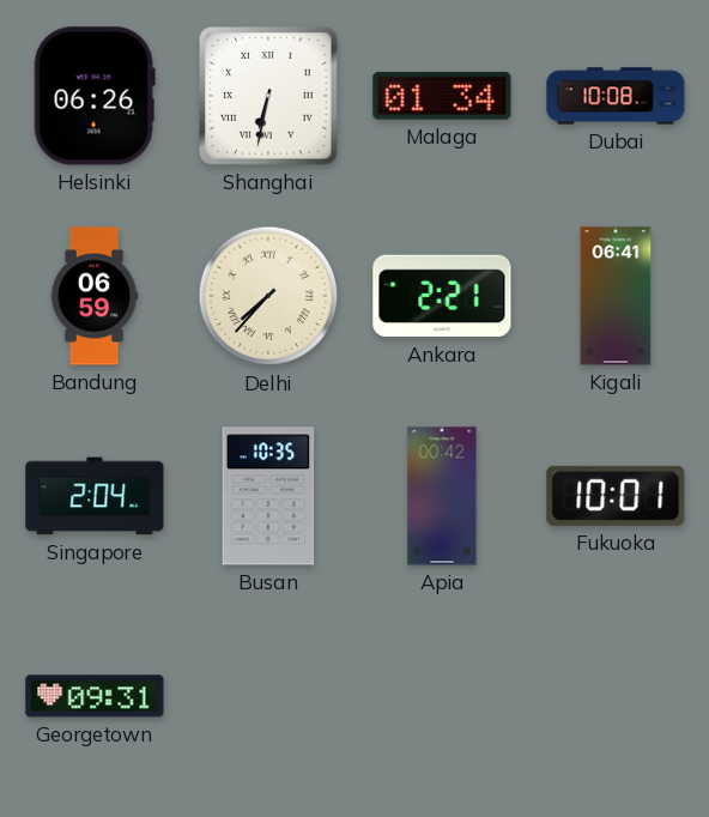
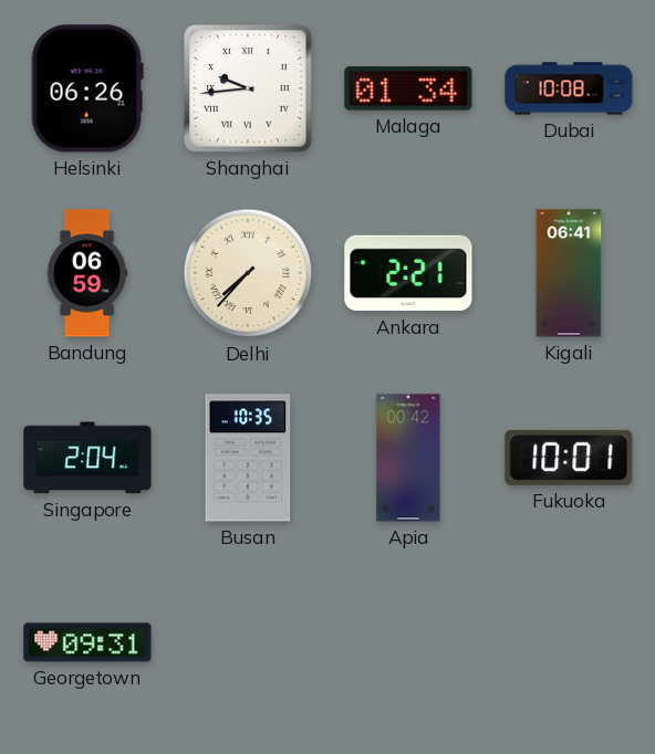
Shanghai: 6:32 -> 9:44 (248, 88)
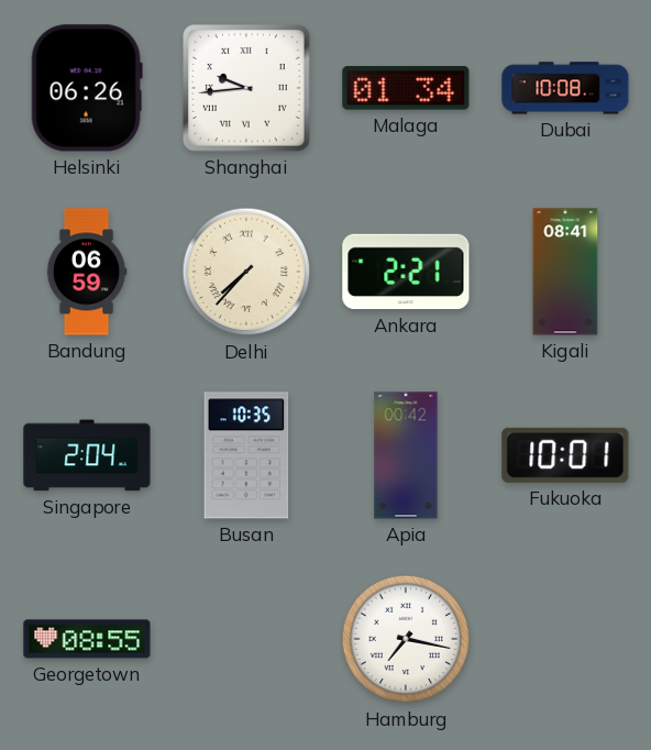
Kigali: 06:41 -> 08:41 (565, 272)
Georgetown: 09:31 -> 08:55 (87, 639)
Hamburg: none -> 7:17 (406, 639)
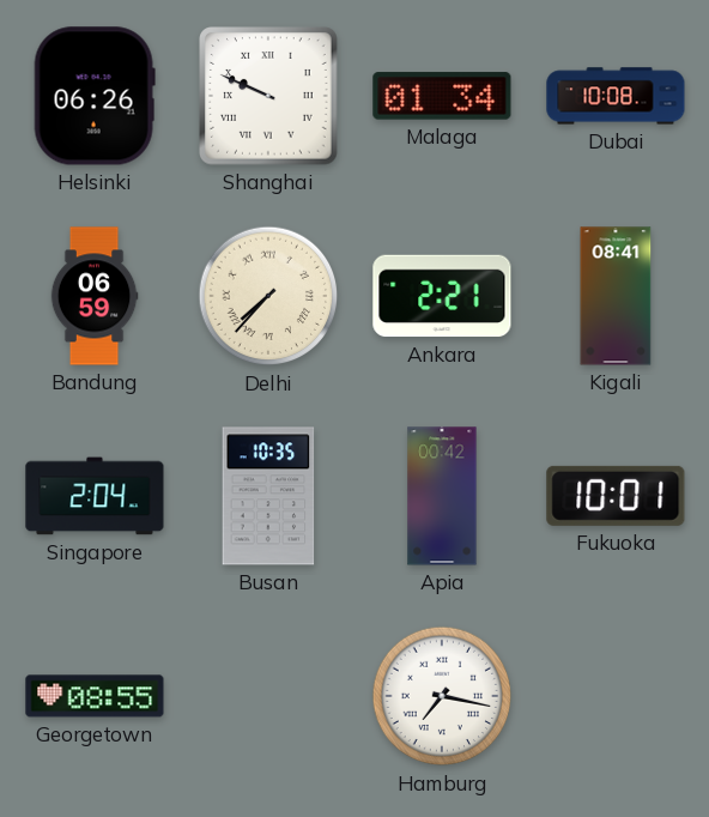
Shanghai: 9:44 -> 9:49 (268, 96)
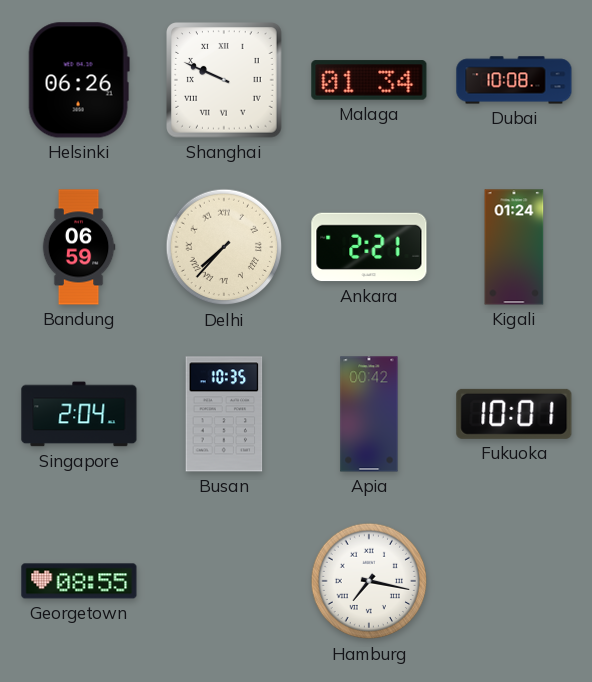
Kigali: 08:41 -> 01:24 (514, 247)
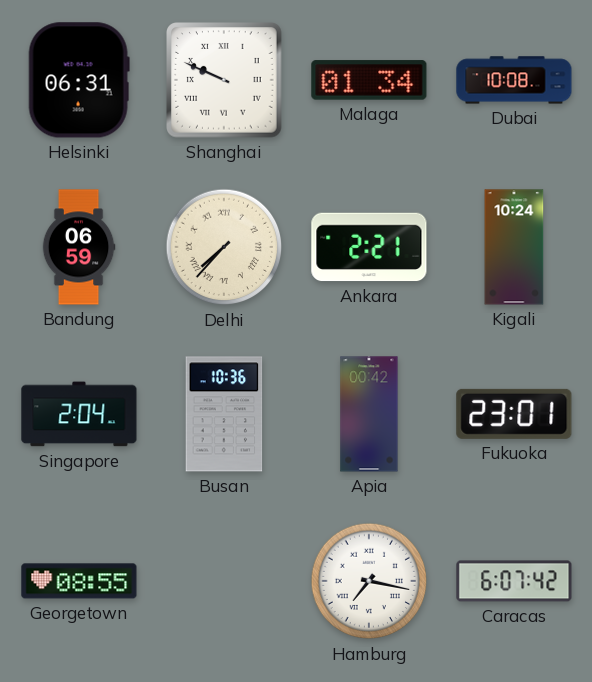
Helsinki: 06:26 -> 06:31 (79, 80)
Kigali: 01:24 -> 10:24 (514, 247)
Busan: 10:35 -> 10:36 (224, 414)
Fukuoka: 10:01 -> 23:01 (514, 414)
Caracas: none -> 6:07 (514, 581)
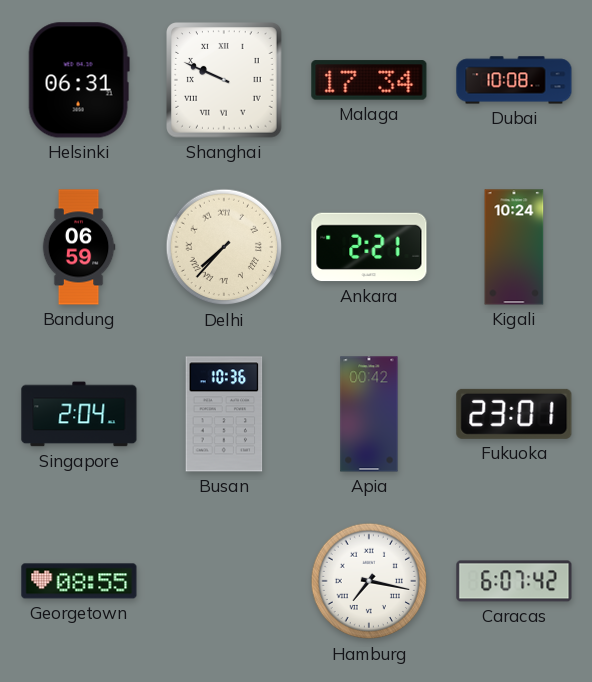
Malaga: 01:34 -> 17:34 (369, 80)
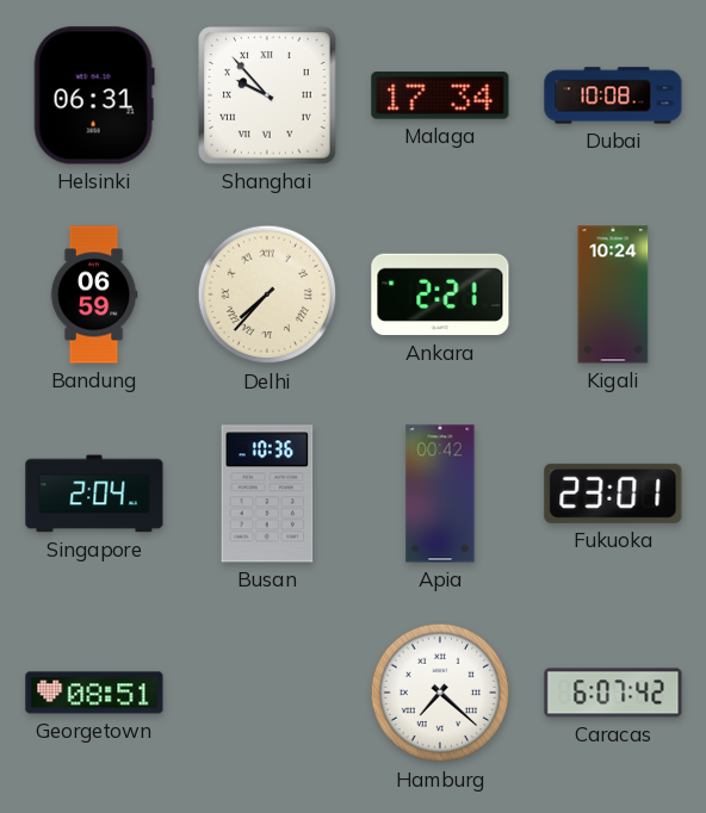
Shanghai: 9:49 -> 9:53 (267, 95)
Georgetown: 08:55 -> 08:51 (94, 693)
Hamburg: 7:17 -> 7:22 (440, 693)
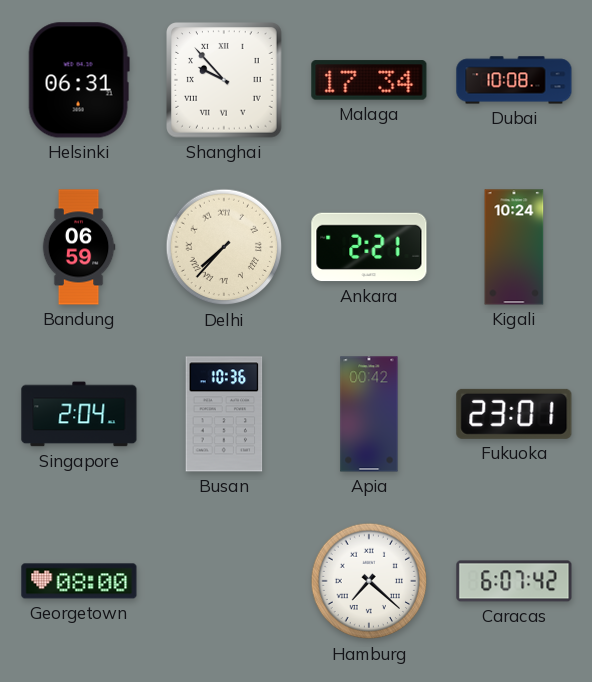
Georgetown: 08:51 -> 08:00 (79, 581)
